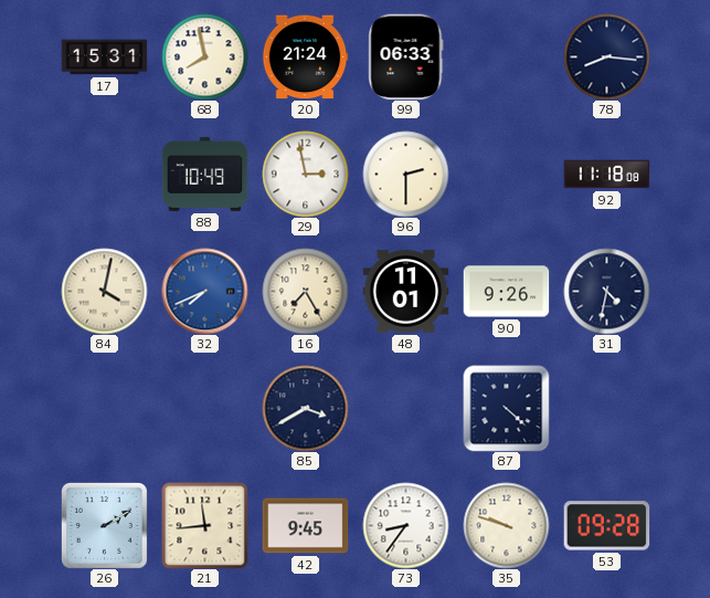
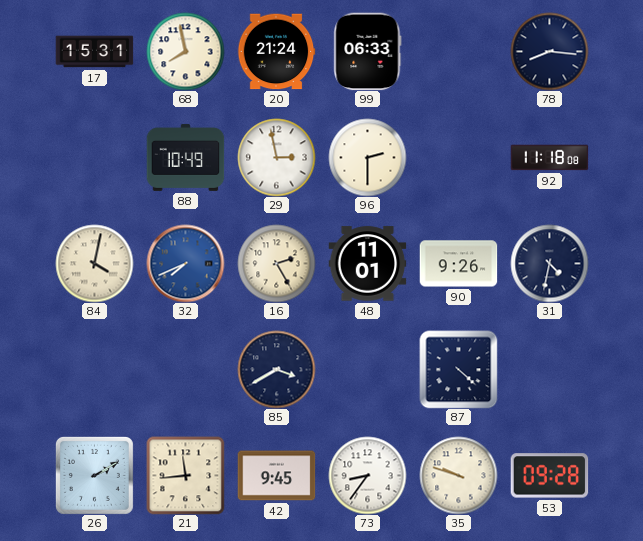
16: 7:25 -> 2:25 (276, 263)
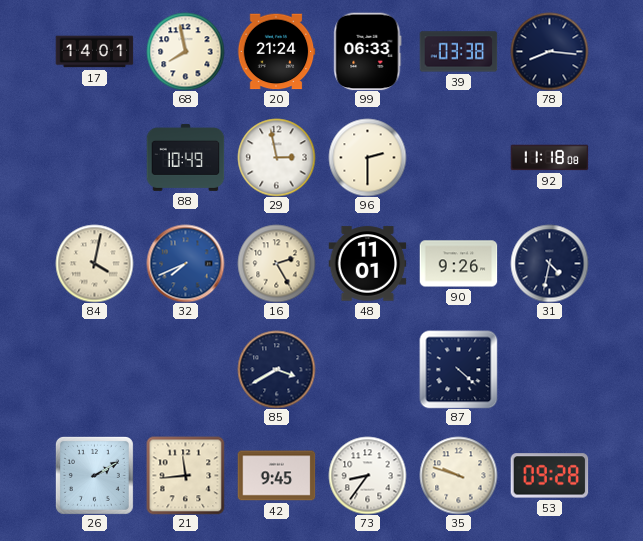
17: 15:31 -> 14:01 (94, 52)
39: none -> 03:38 (458, 52)
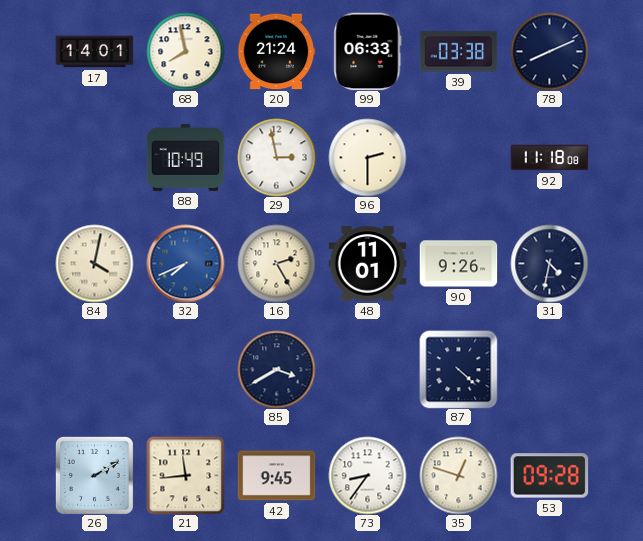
78: 8:16 -> 8:11 (549, 51)
35: 9:48 -> 12:48 (458, 475)
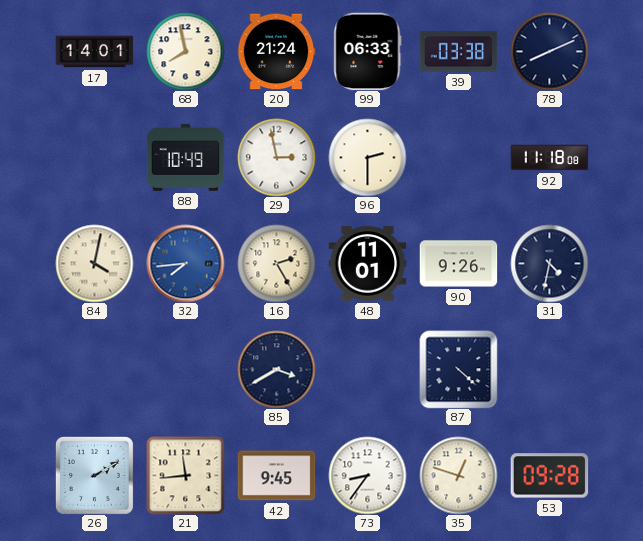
32: 7:41 -> 7:44 (185, 263)
